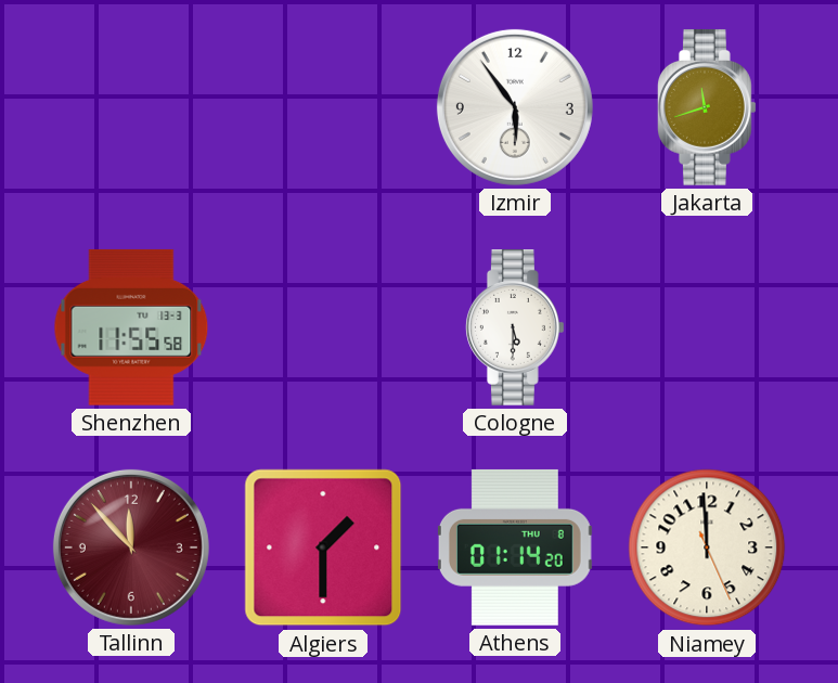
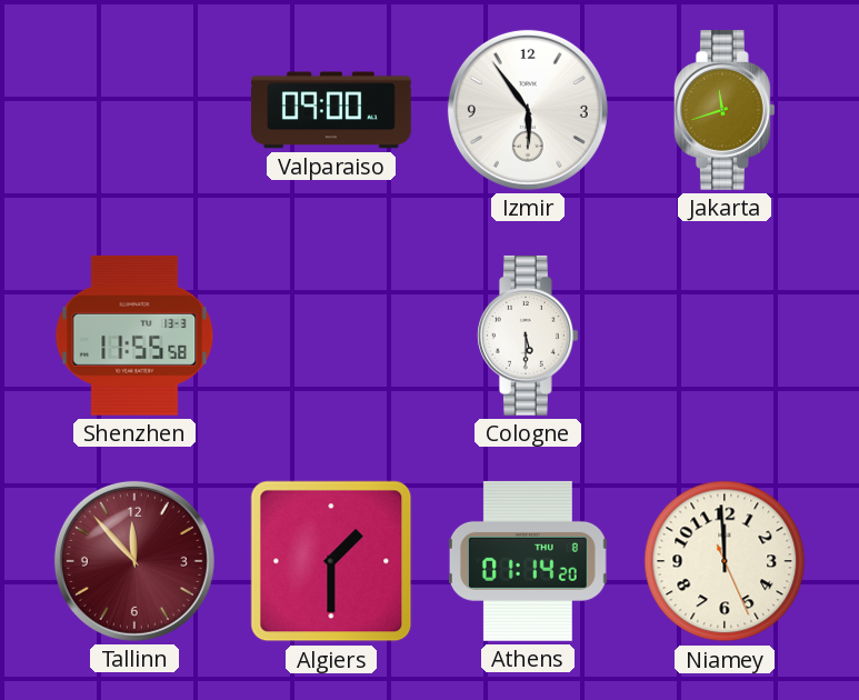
Valparaiso: none -> 09:00 (332, 110)
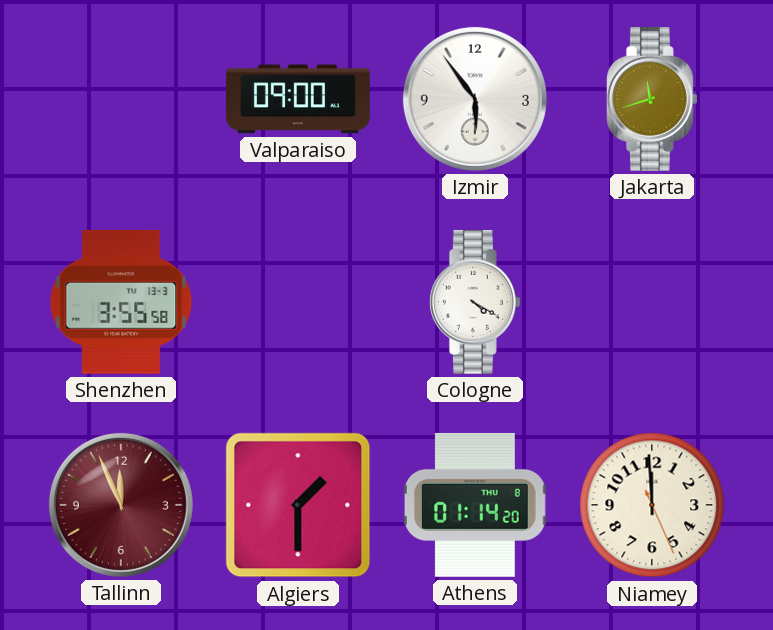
Shenzhen: 11:55 -> 3:55 (121, 302)
Cologne: 5:30 -> 4:20 (475, 302)
Tallinn: 11:53 -> 11:56 (121, 505)
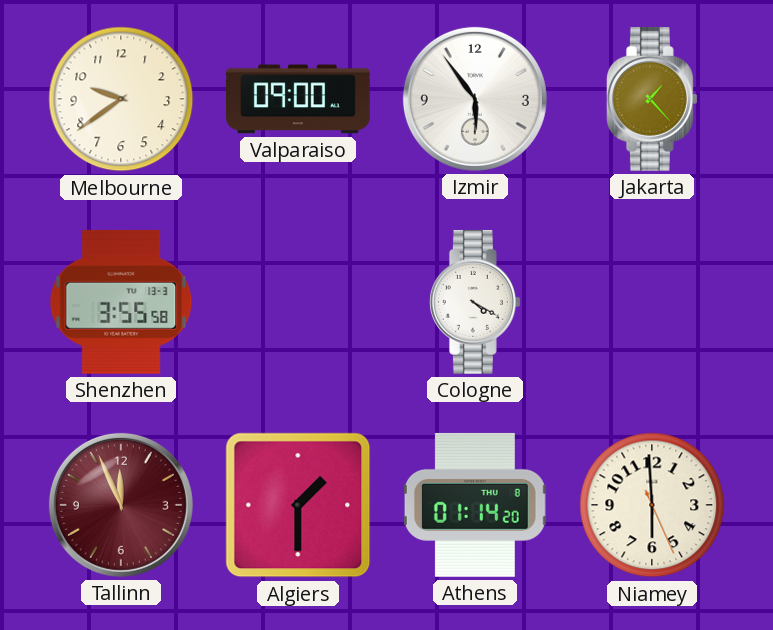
Melbourne: none -> 9:39 (121, 99)
Jakarta: 11:42 -> 1:23 (652, 99)
Niamey: 11:59 -> 5:59 (652, 505)
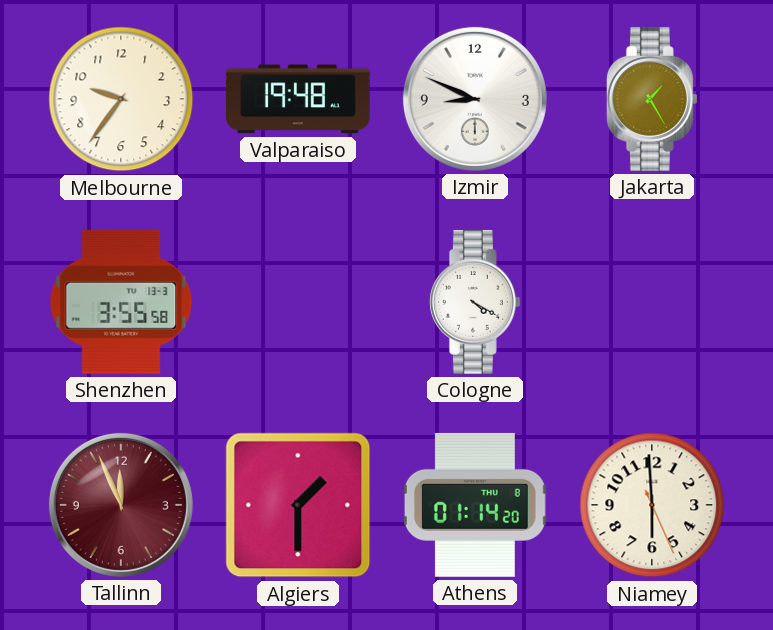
Melbourne: 9:39 -> 9:36 (121, 99)
Valparaiso: 09:00 -> 19:48 (299, 99)
Izmir: 5:54 -> 8:49 (475, 99)
Jakarta: 1:23 -> 1:25 (652, 99)
